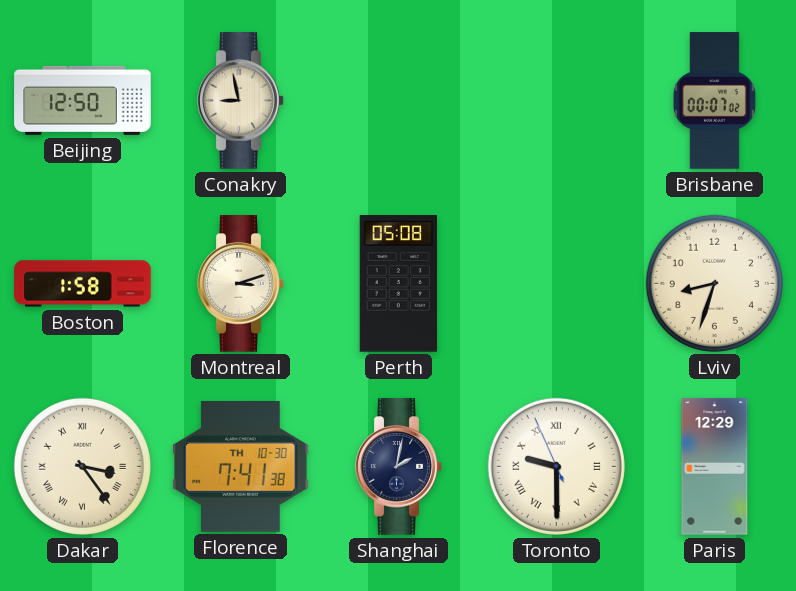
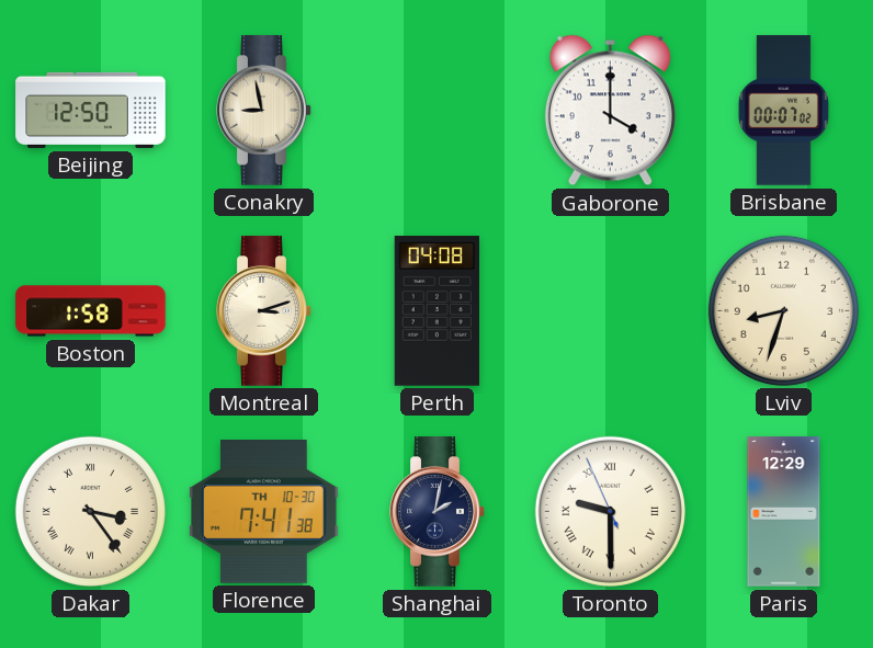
Gaborone: none -> 4:00 (610, 111)
Perth: 05:08 -> 04:08 (436, 311)
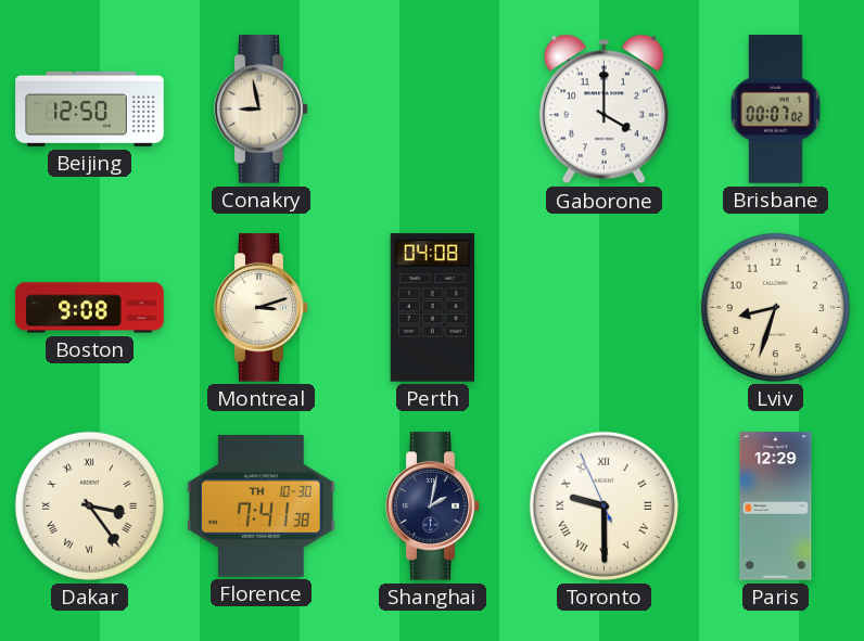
Boston: 1:58 -> 9:08 (90, 308)
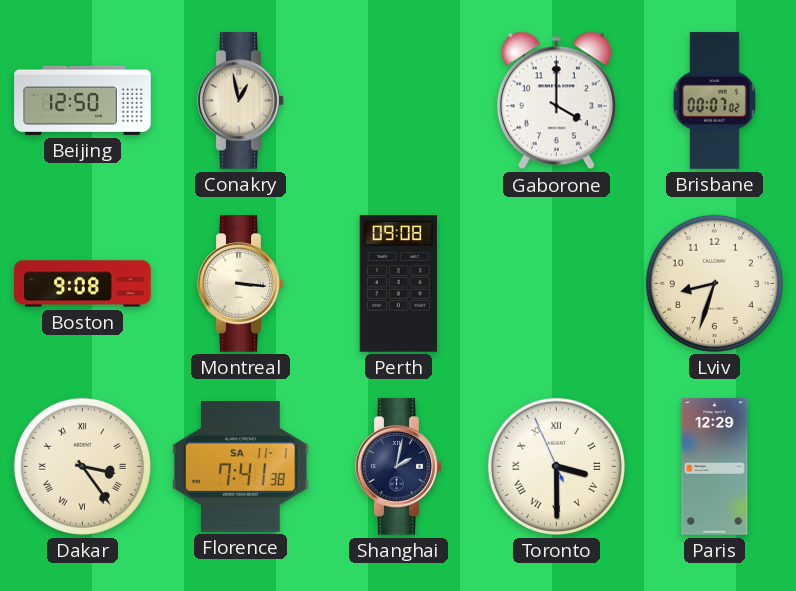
Conakry: 8:58 -> 12:58 (241, 101)
Montreal: 3:12 -> 3:16 (241, 284)
Perth: 04:08 -> 09:08 (398, 284)
Florence date: TH 10-30 -> SA 11-1 (241, 467)
Toronto: 9:29 -> 3:29 (556, 466)
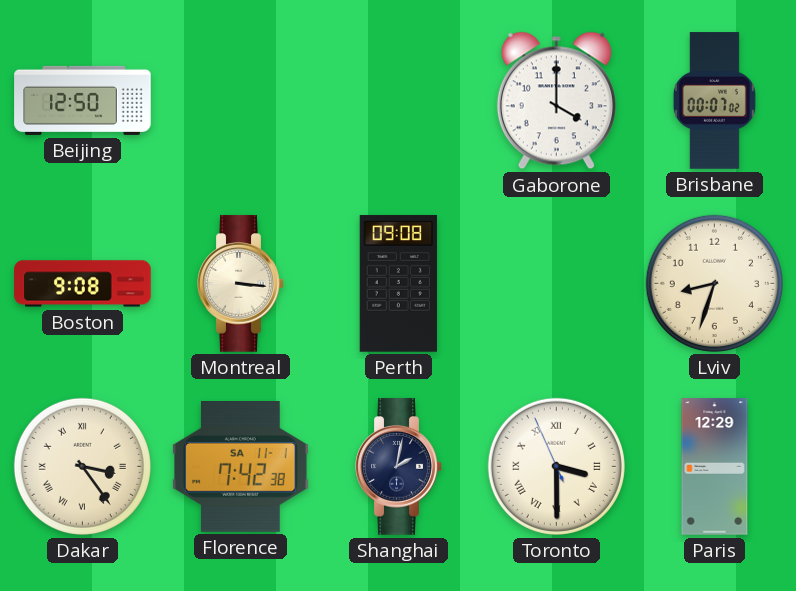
Conakry: 12:58 -> none (241, 101)
Florence: 7:41 -> 7:42 (241, 467)
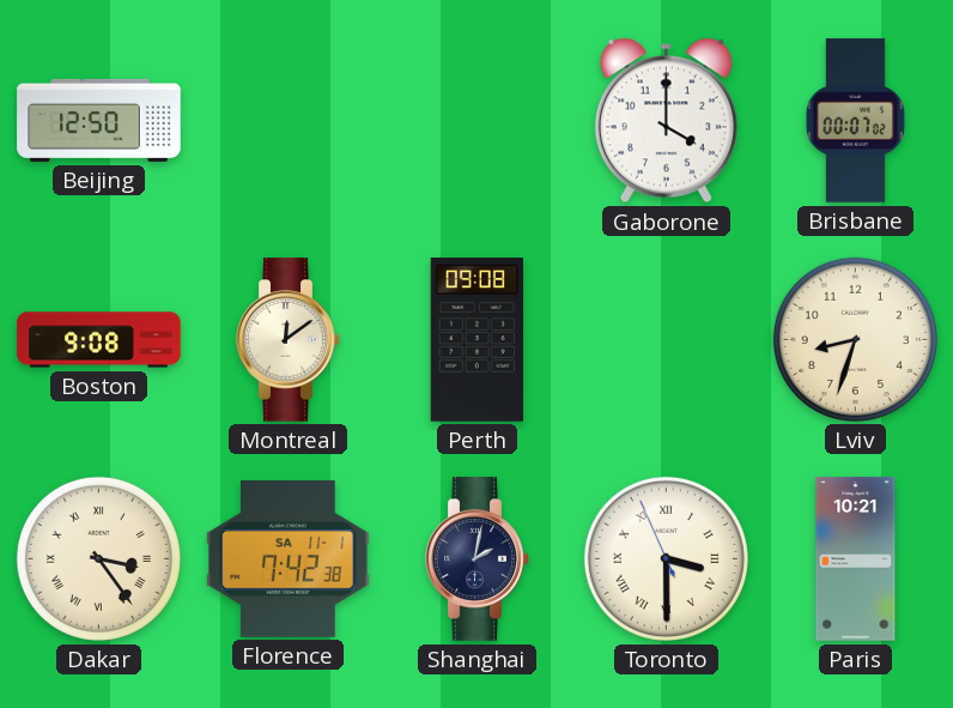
Montreal: 3:16 -> 12:09 (289, 340)
Paris: 12:29 -> 10:21 (856, 559)
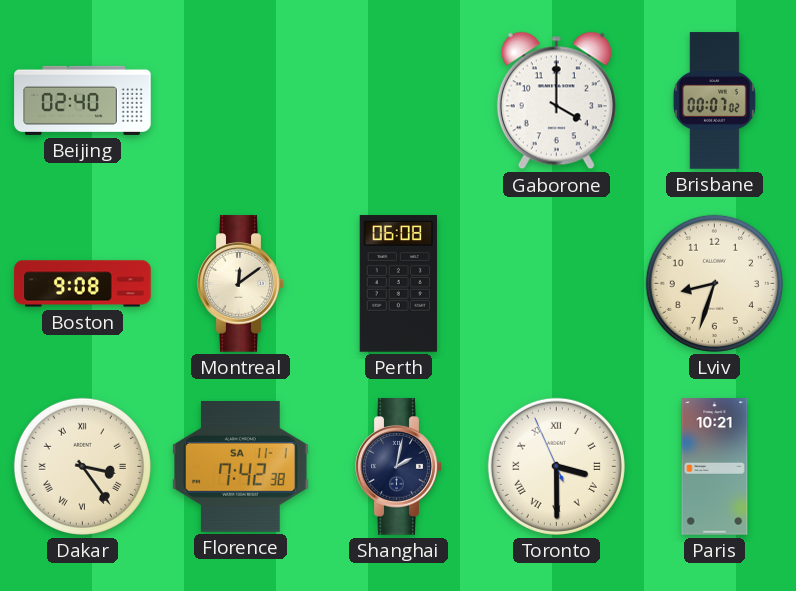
Beijing: 12:50 -> 02:40 (83, 100)
Perth: 09:08 -> 06:08 (398, 284)
